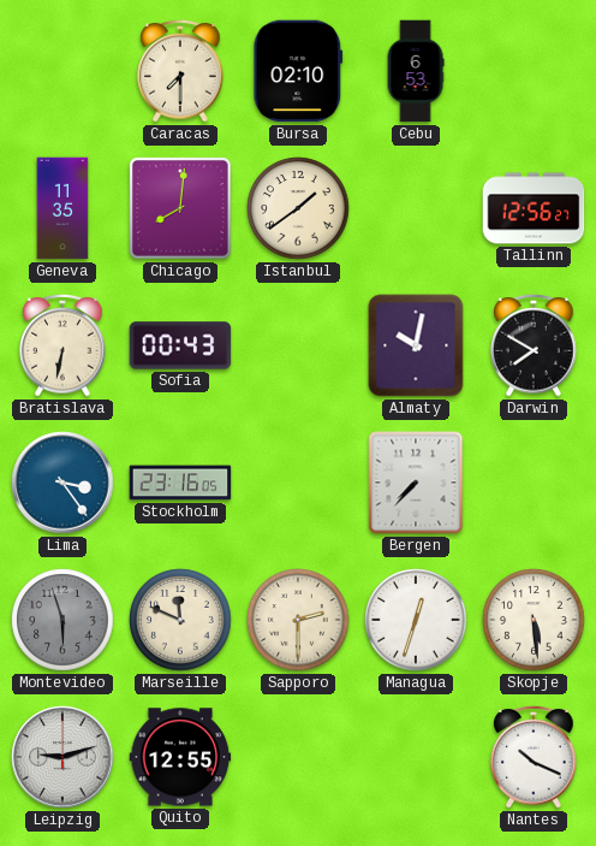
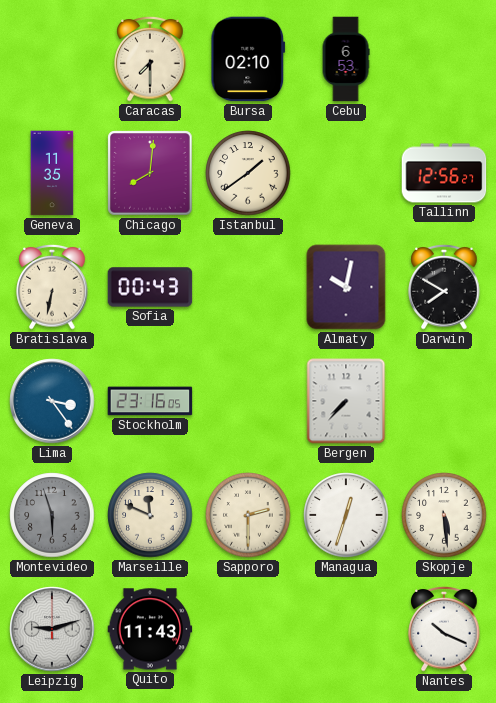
Quito: 12:55 -> 11:43 (150, 629)
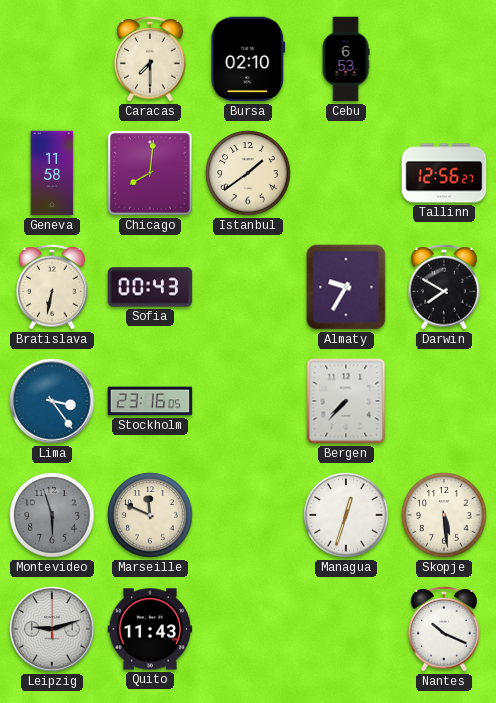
Geneva: 11:35 -> 11:58 (52, 173)
Almaty: 10:02 -> 9:35 (346, 287)
Sapporo: 2:30 -> none (248, 515)
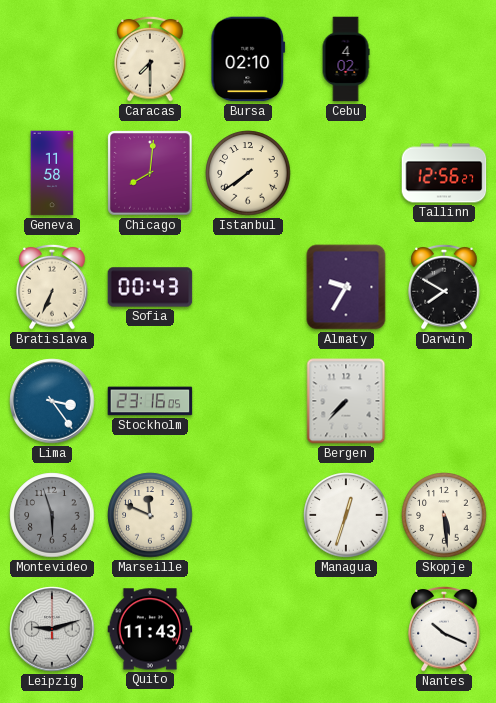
Cebu: 6:53 -> 4:02 (346, 59)
Istanbul: 1:39 -> 7:39 (248, 173)
Bratislava: 6:32 -> 6:34 (52, 287)
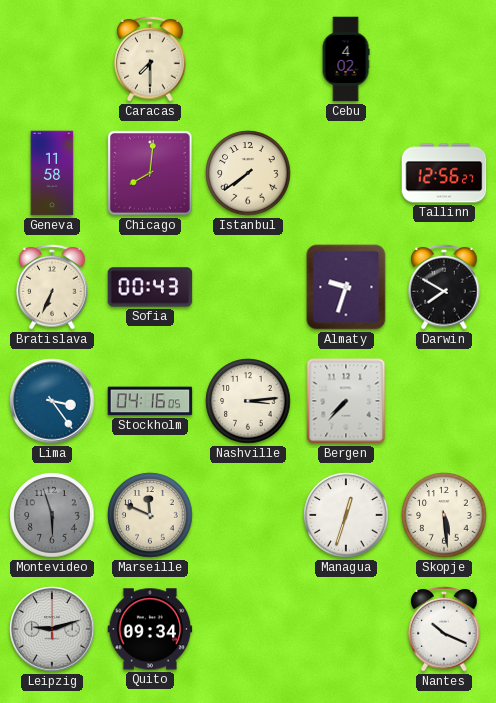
Bursa: 02:10 -> none (248, 59)
Almaty: 9:35 -> 9:33 (346, 287)
Stockholm: 23:16 -> 04:16 (150, 401)
Nashville: none -> 3:14 (248, 401)
Quito: 11:43 -> 09:34 (150, 629)
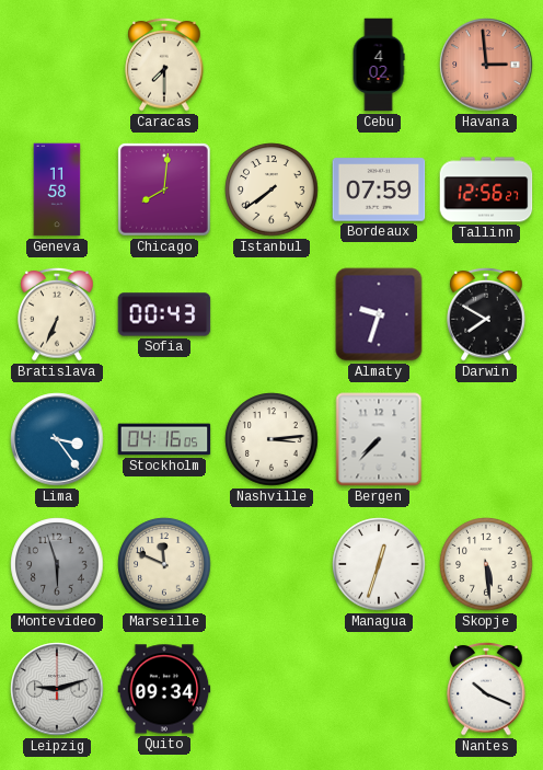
Havana: none -> 2:59 (486, 65)
Bordeaux: none -> 07:59 (379, 189)
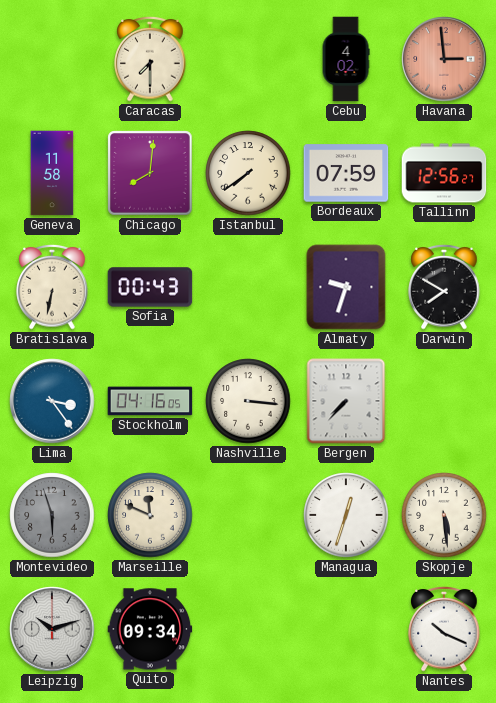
Bratislava: 6:34 -> 6:32 (52, 287)
Nashville: 3:14 -> 3:16 (248, 401)
Leipzig: 9:12 -> 10:12 (52, 629)
